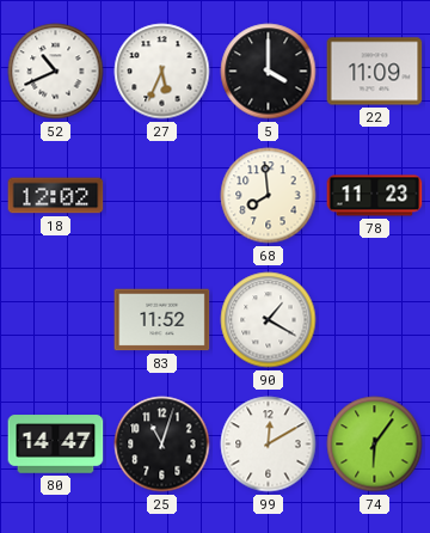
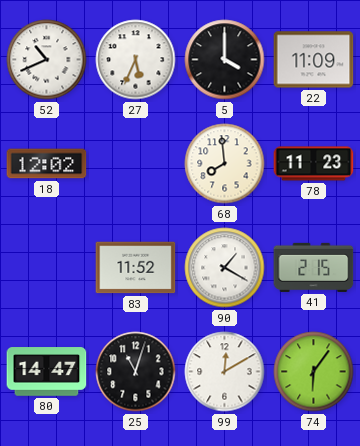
41: none -> 2:15 (314, 267)
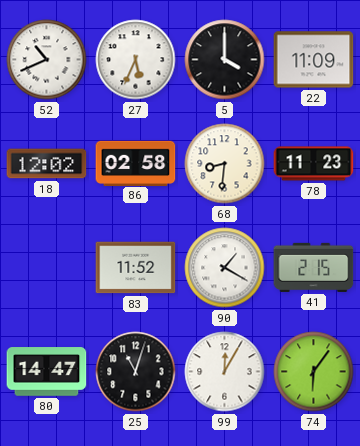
86: none -> 02:58 (136, 163)
68: 7:59 -> 8:31 (225, 164)
99: 12:10 -> 12:05 (225, 372)
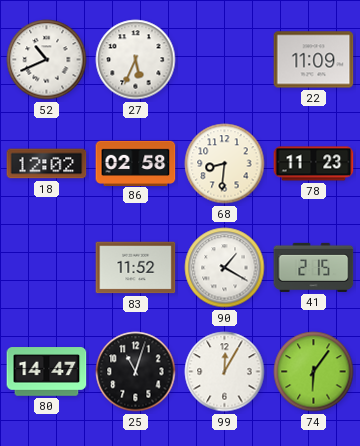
5: 4:00 -> none (225, 60)
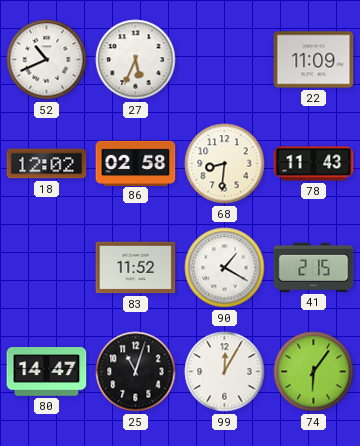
78: 11:23 -> 11:43 (314, 164)
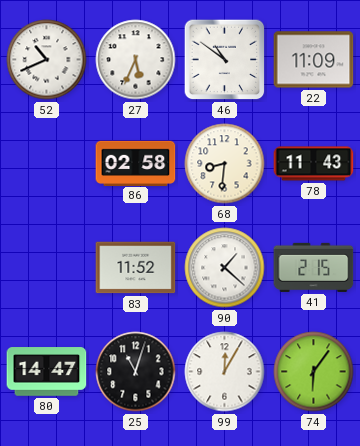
46: none -> 10:51 (225, 60)
18: 12:02 -> none (47, 164)
90: 1:20 -> 1:22 (225, 268)
